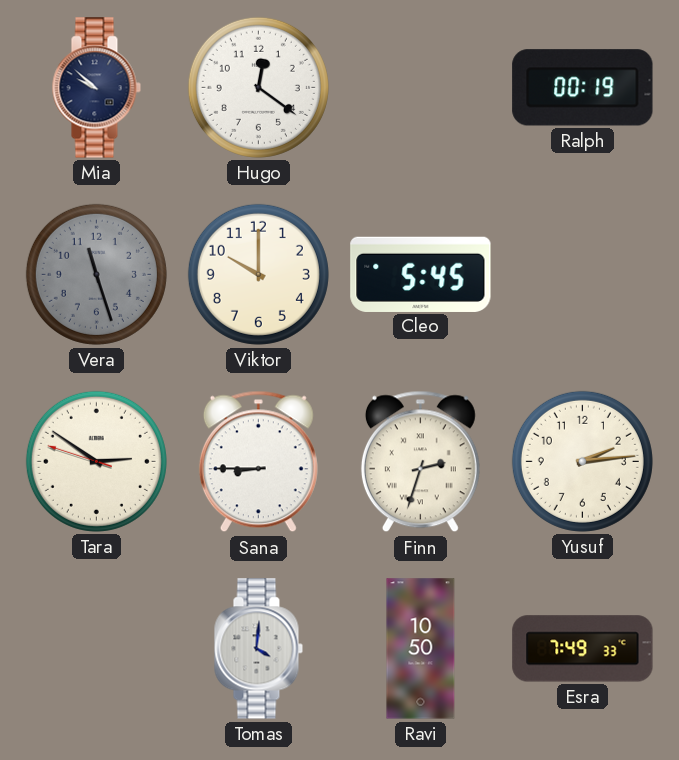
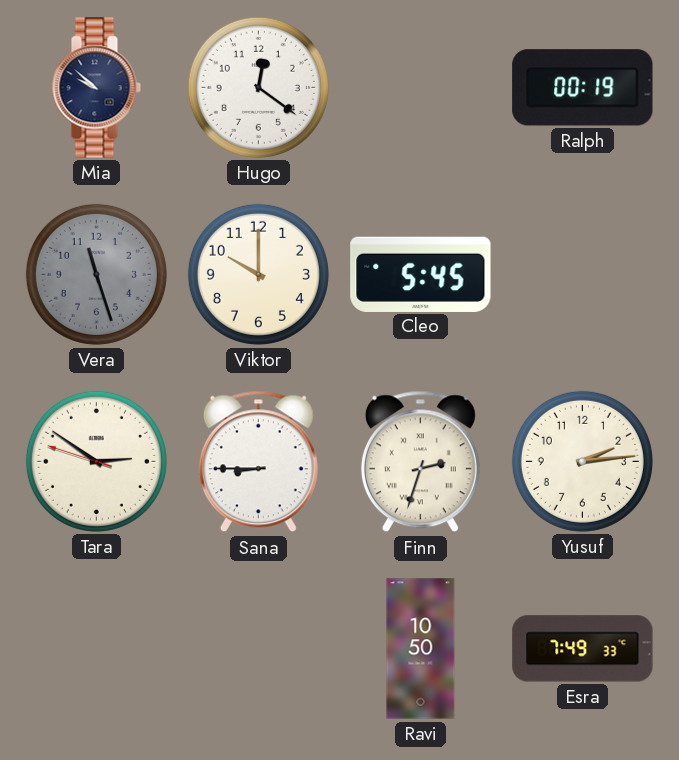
Tomas: 4:01 -> none (258, 649)
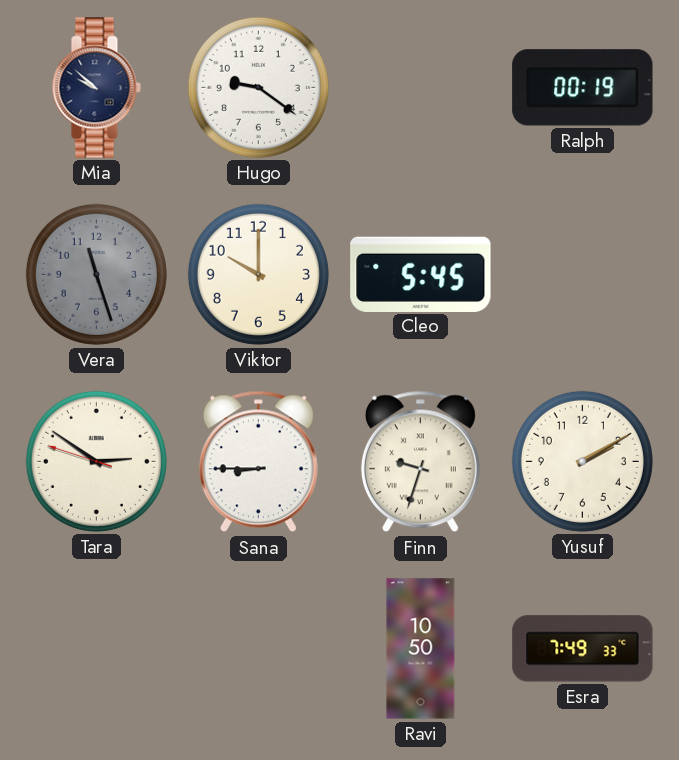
Hugo: 12:21 -> 9:21 (258, 87)
Finn: 2:33 -> 9:33 (420, 462)
Yusuf: 2:14 -> 2:10 (582, 461)
